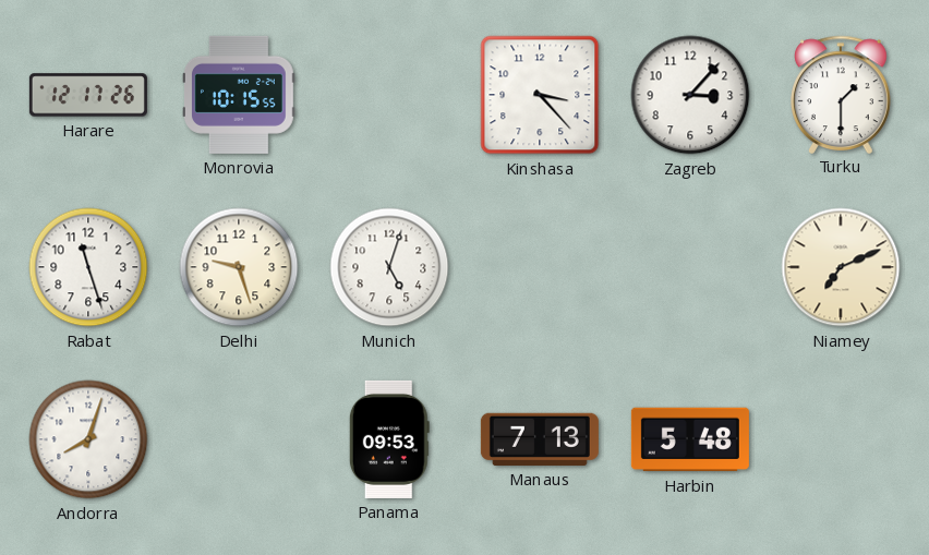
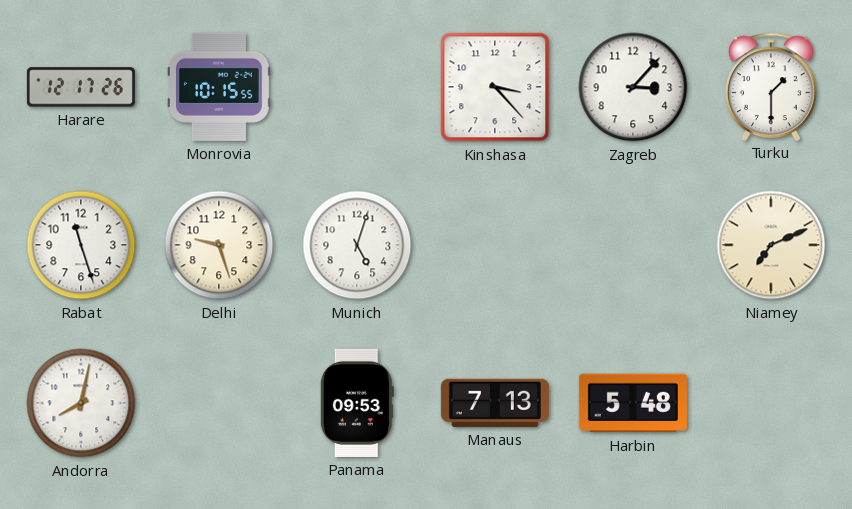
Andorra: 8:03 -> 8:02 (81, 403)
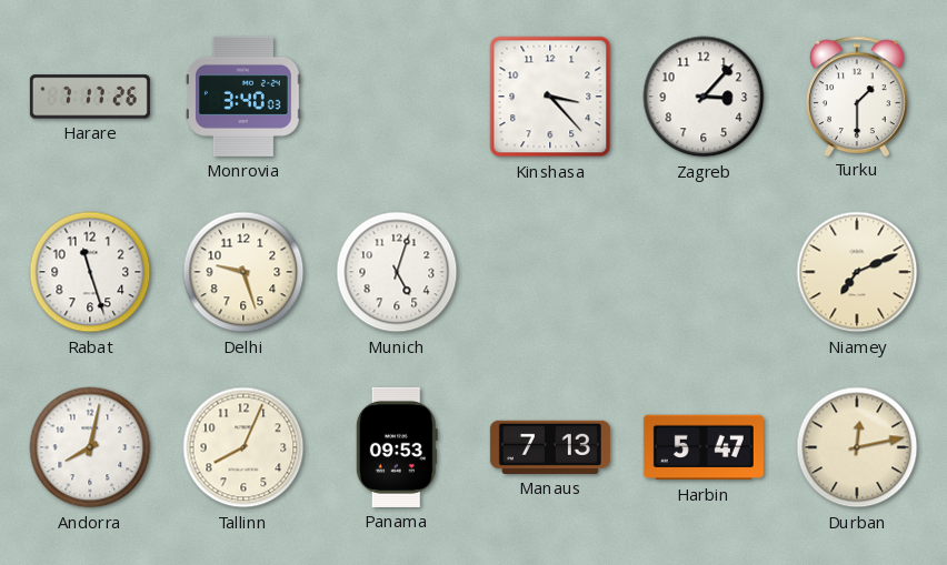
Harare: 12:17 -> 7:17 (90, 97)
Monrovia: 10:15 -> 3:40 (243, 97)
Tallinn: none -> 8:04 (243, 447)
Harbin: 5:48 -> 5:47 (704, 447)
Durban: none -> 12:13 (857, 447)
